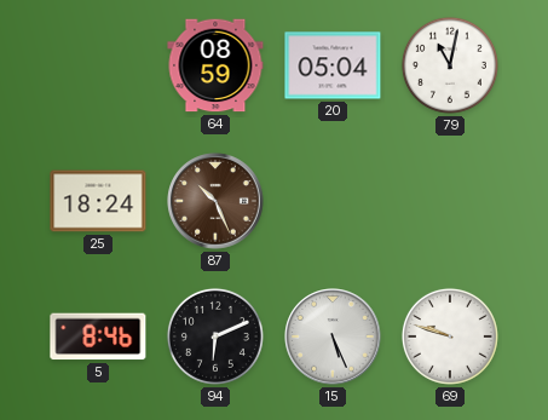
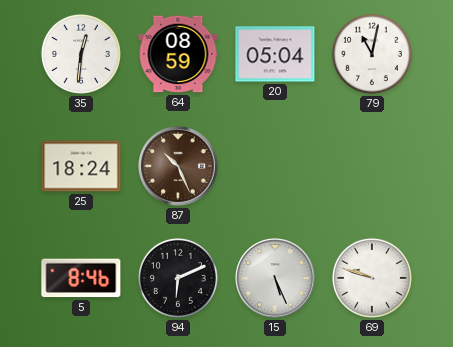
35: none -> 12:31 (81, 54)
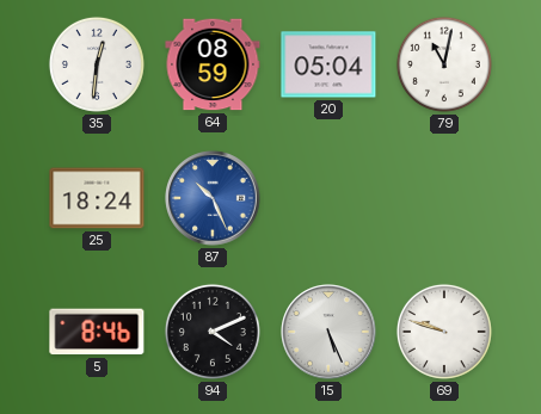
87 dial: brown -> blue (213, 198)
94: 6:11 -> 4:11 (213, 332)
